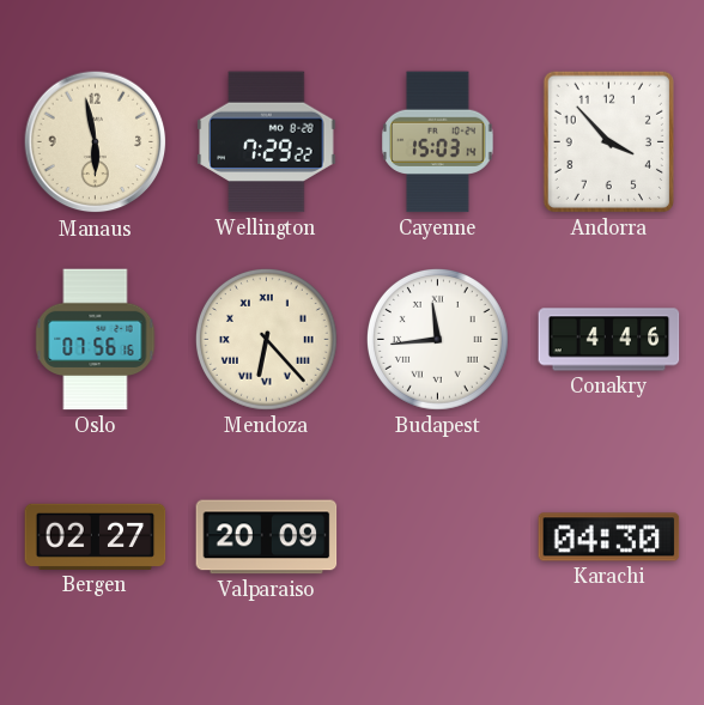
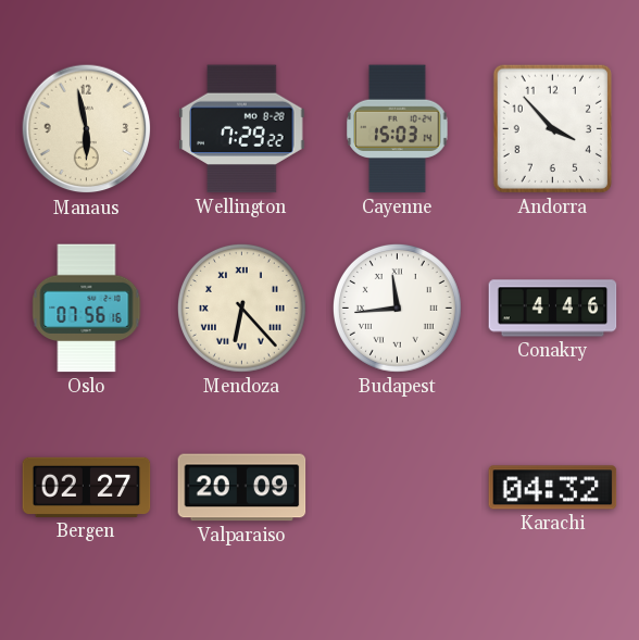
Karachi: 04:30 -> 04:32 (553, 488)
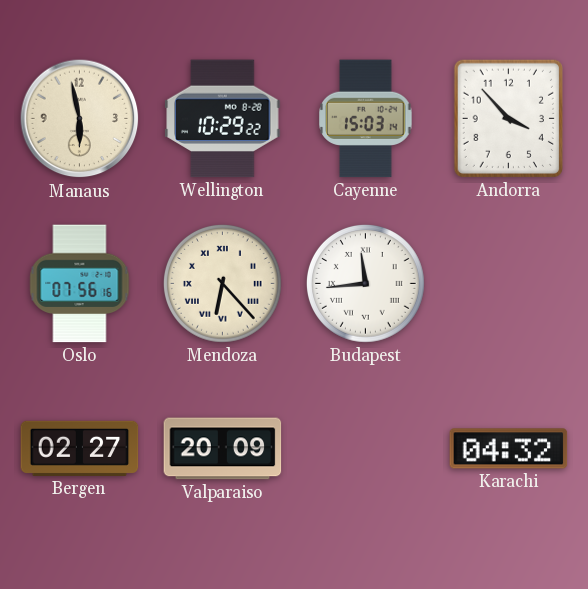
Wellington: 7:29 -> 10:29 (223, 119)
Conakry: 4:46 -> none (553, 309)
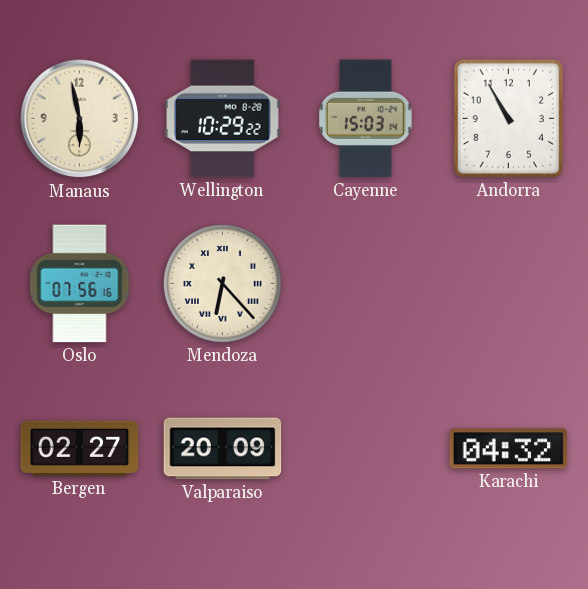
Andorra: 3:53 -> 10:55 (508, 118)
Budapest: 11:44 -> none (366, 284)
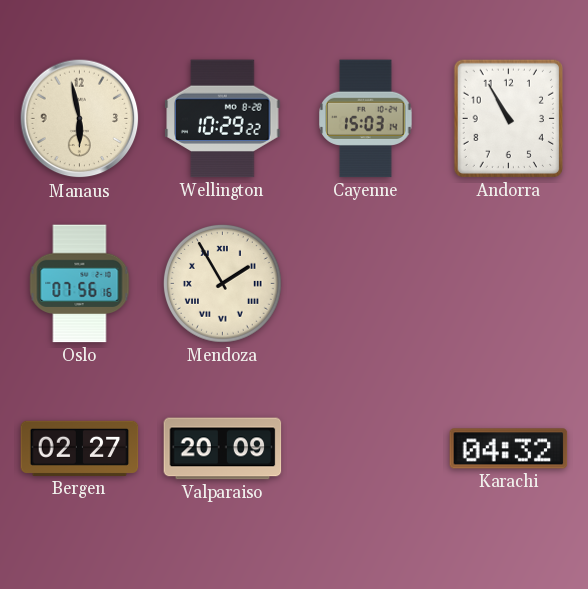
Mendoza: 6:23 -> 1:55 (223, 284)
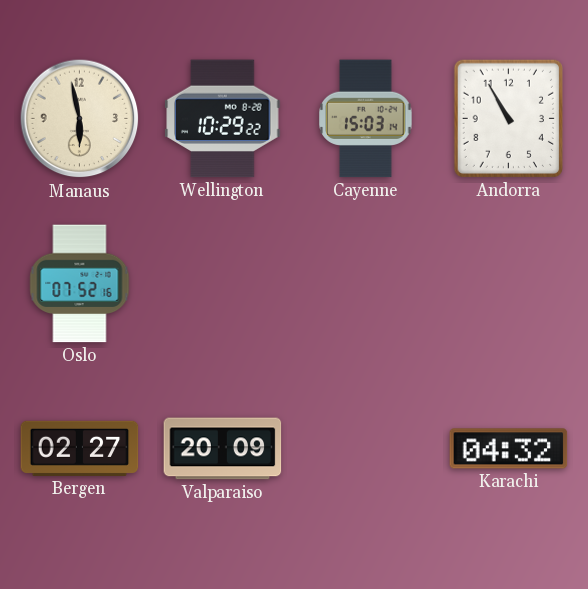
Oslo: 07:56 -> 07:52 (80, 284)
Mendoza: 1:55 -> none (223, 284)
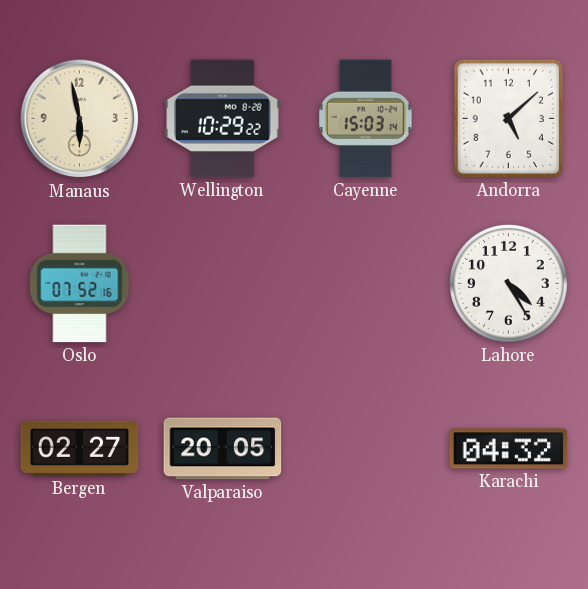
Andorra: 10:55 -> 5:08 (508, 118)
Lahore: none -> 4:25 (509, 284)
Valparaiso: 20:09 -> 20:05 (223, 449)
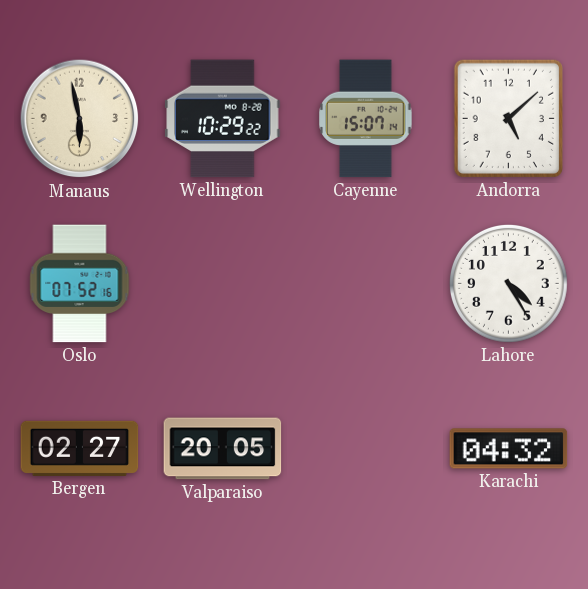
Cayenne: 15:03 -> 15:07 (366, 119)
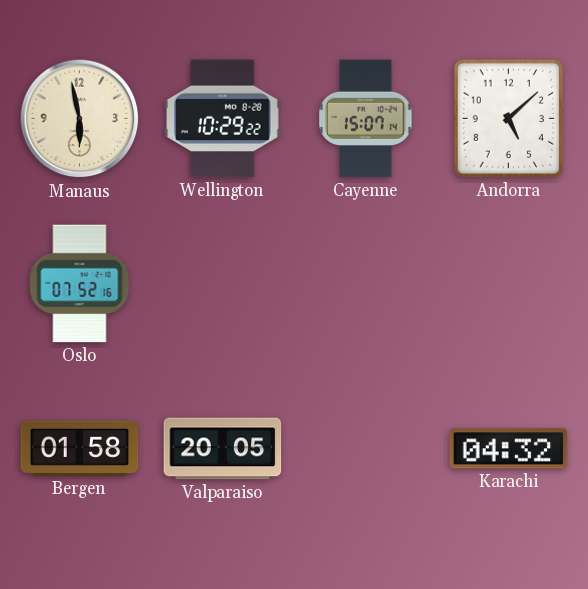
Lahore: 4:25 -> none (509, 284)
Bergen: 02:27 -> 01:58 (80, 448)
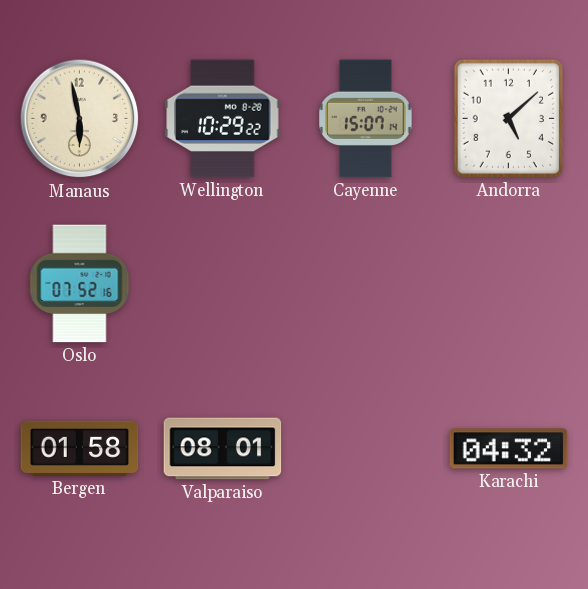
Valparaiso: 20:05 -> 08:01 (223, 449)
